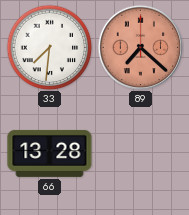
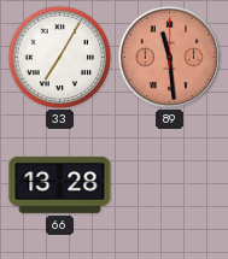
33: 7:31 -> 7:05 (59, 57)
89: 7:22 -> 11:29 (169, 57)
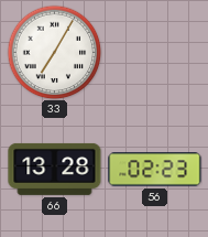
89: 11:29 -> none (169, 57)
56: none -> 02:23 (155, 170)
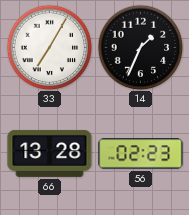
14: none -> 1:34 (140, 47)
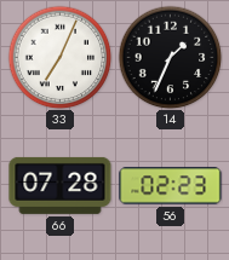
33: 7:05 -> 7:04 (59, 57)
66: 13:28 -> 07:28 (61, 185)
